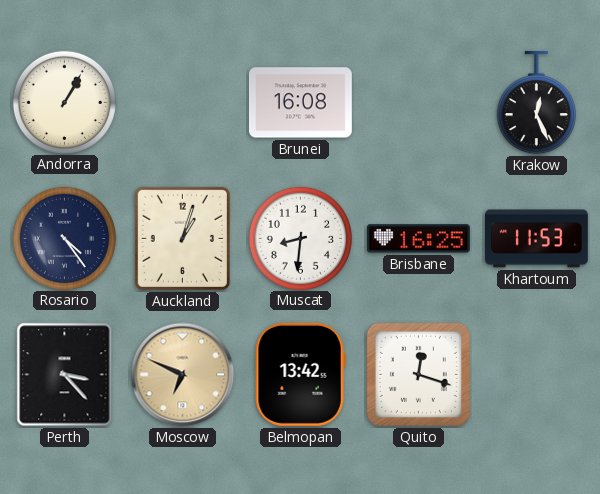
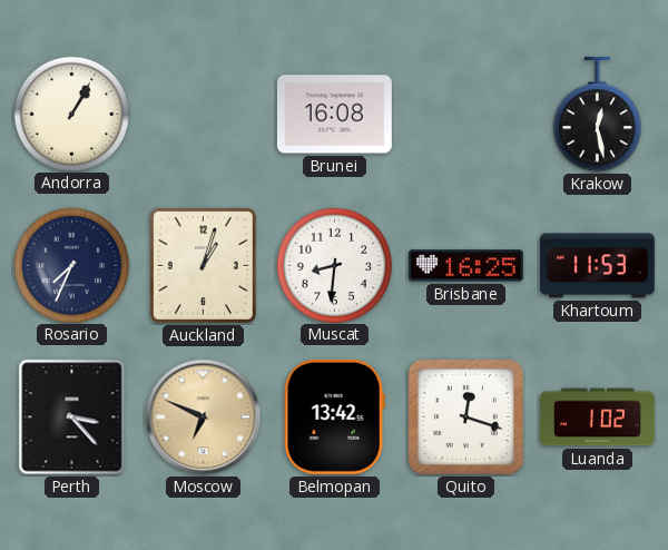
Krakow: 12:26 -> 12:28 (597, 115)
Rosario: 4:24 -> 7:34 (71, 265)
Luanda: none -> 1:02 (597, 418)
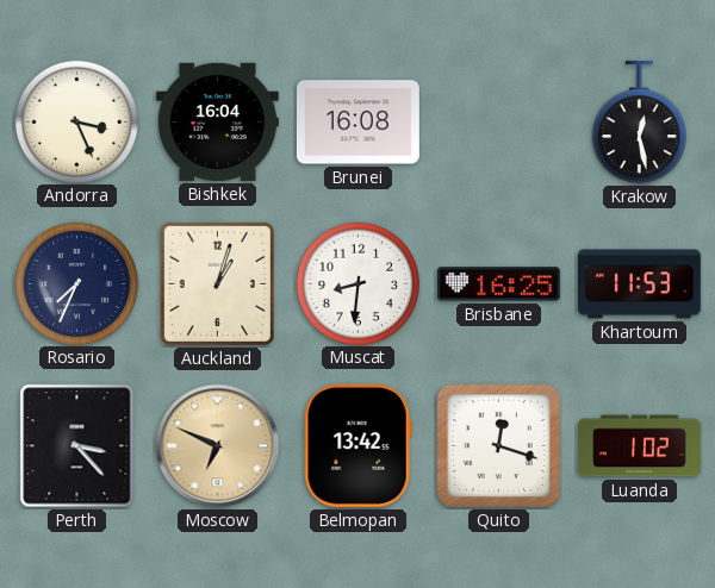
Andorra: 1:05 -> 3:26 (76, 121)
Bishkek: none -> 16:04 (217, 121)
